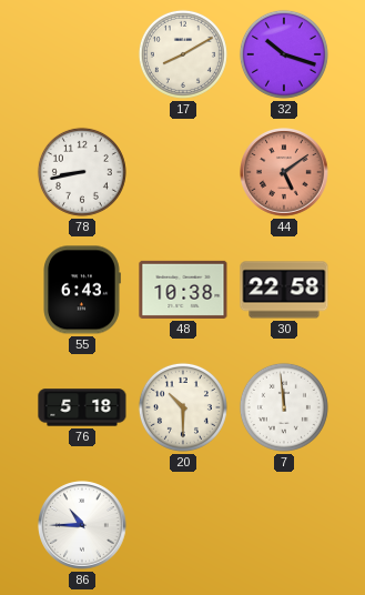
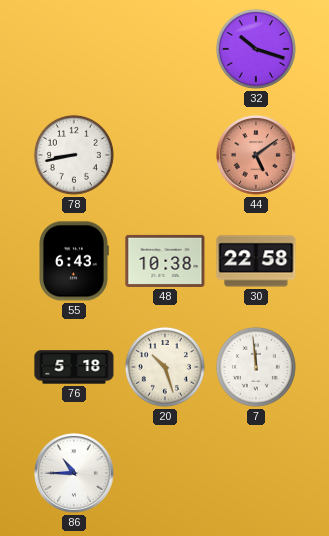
17: 8:10 -> none (183, 54)
20: 10:30 -> 10:27 (165, 367)
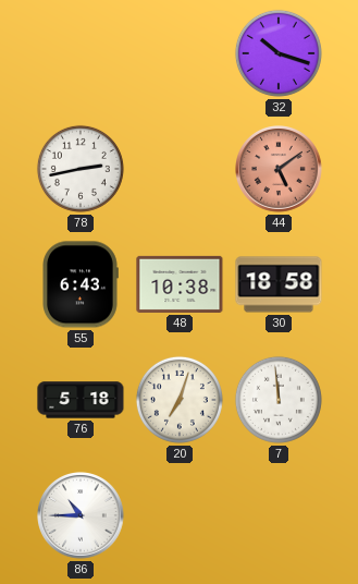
78: 8:43 -> 2:43 (81, 169)
30: 22:58 -> 18:58 (279, 284)
20: 10:27 -> 7:03 (180, 400)
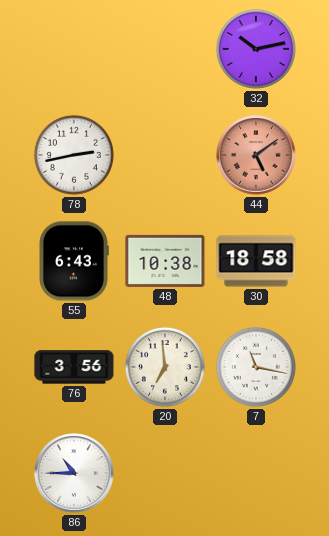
32: 10:18 -> 10:13 (256, 49)
76: 5:18 -> 3:56 (74, 367)
20: 7:03 -> 6:59 (165, 367)
7: 11:59 -> 11:17 (256, 367)
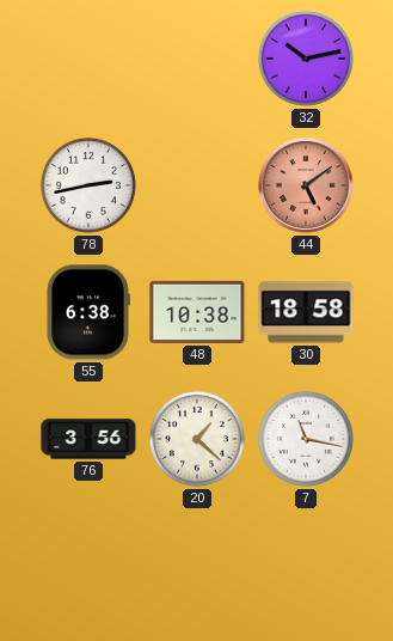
55: 6:43 -> 6:38 (88, 312)
20: 6:59 -> 1:22 (197, 439)
86: 10:45 -> none (74, 473)
